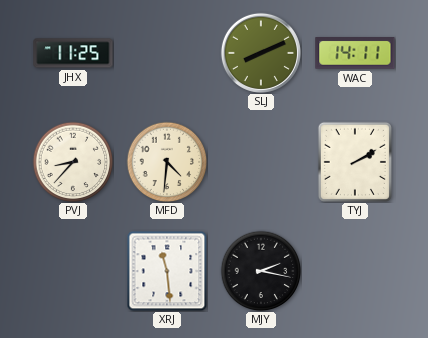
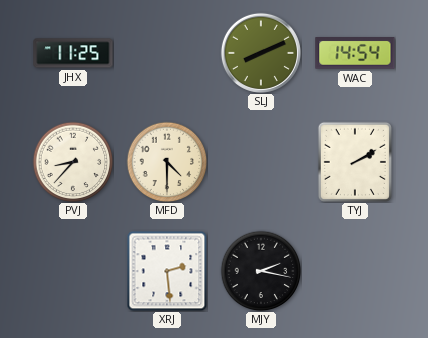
WAC: 14:11 -> 14:54 (355, 54)
MFD: 4:31 -> 4:30 (167, 162)
XRJ: 11:29 -> 2:29 (167, 271)
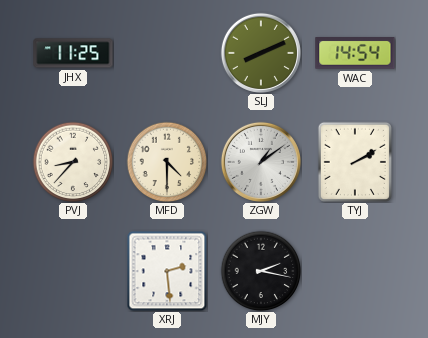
ZGW: none -> 1:09 (261, 162)
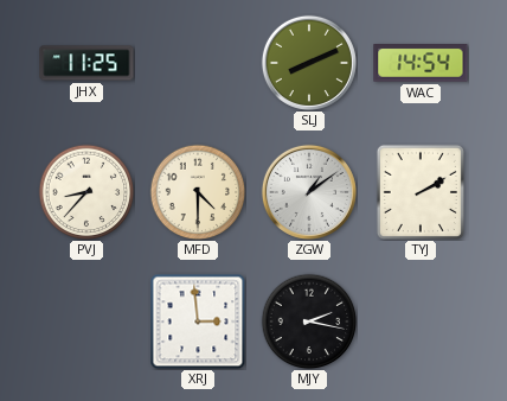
XRJ: 2:29 -> 2:59 (198, 322)
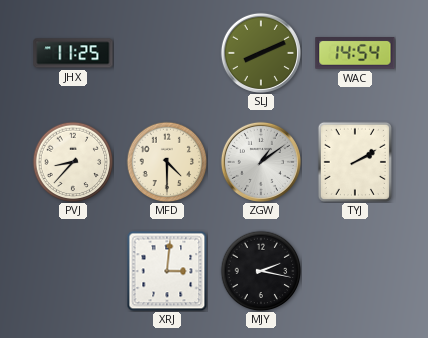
XRJ: 2:59 -> 3:01 (167, 271)
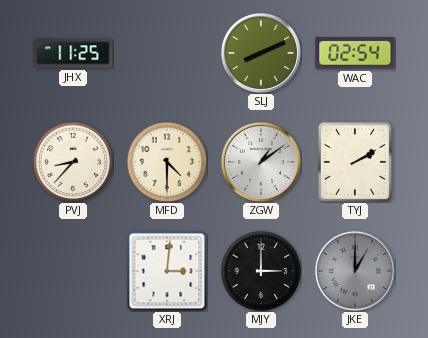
WAC: 14:54 -> 02:54 (355, 54)
MJY: 2:17 -> 3:00 (261, 271)
JKE: none -> 1:00 (355, 271)
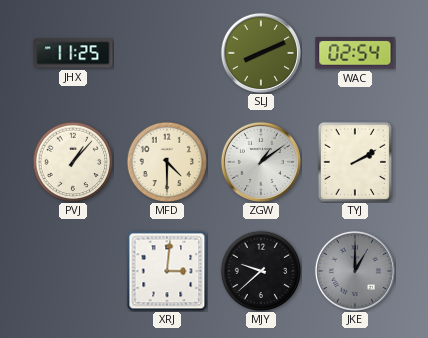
PVJ: 8:37 -> 1:07 (73, 162)
MJY: 3:00 -> 9:38 (261, 271)
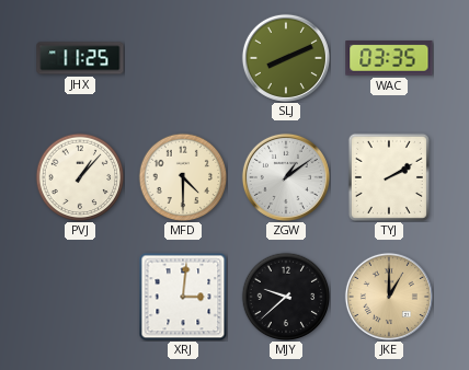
WAC: 02:54 -> 03:35 (389, 59)
JKE dial: grey -> champagne (389, 297)
